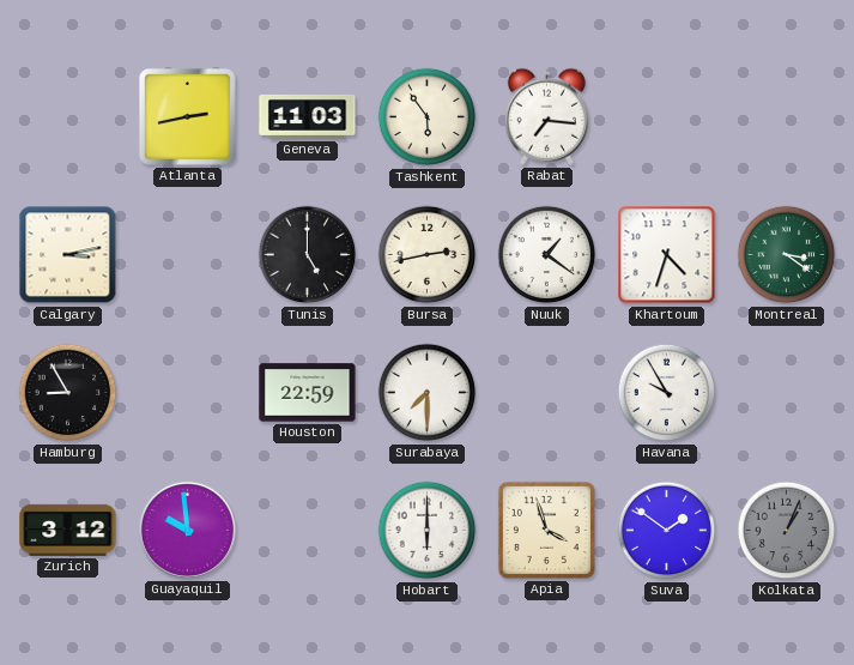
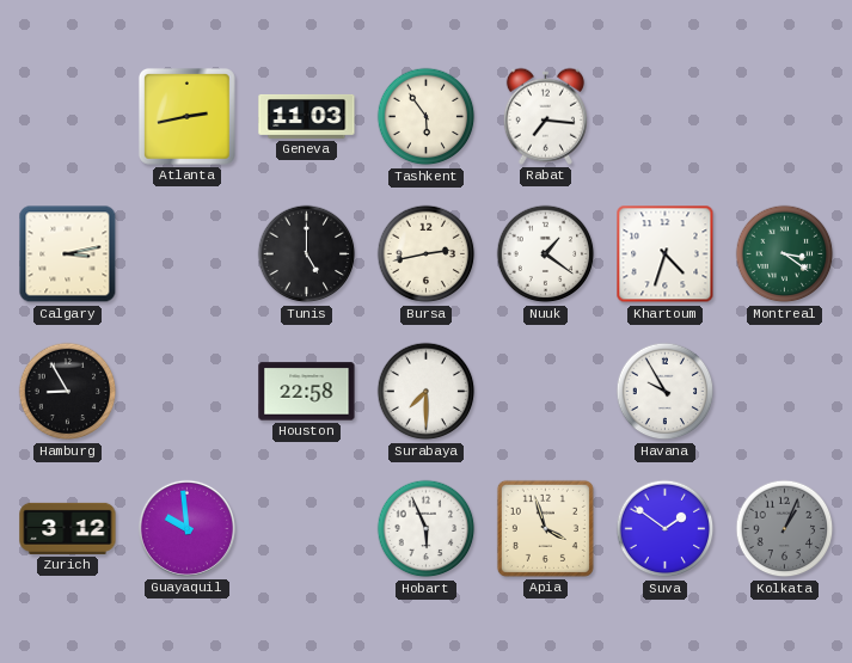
Houston: 22:59 -> 22:58 (307, 392)
Hobart: 6:00 -> 5:56 (427, 529)
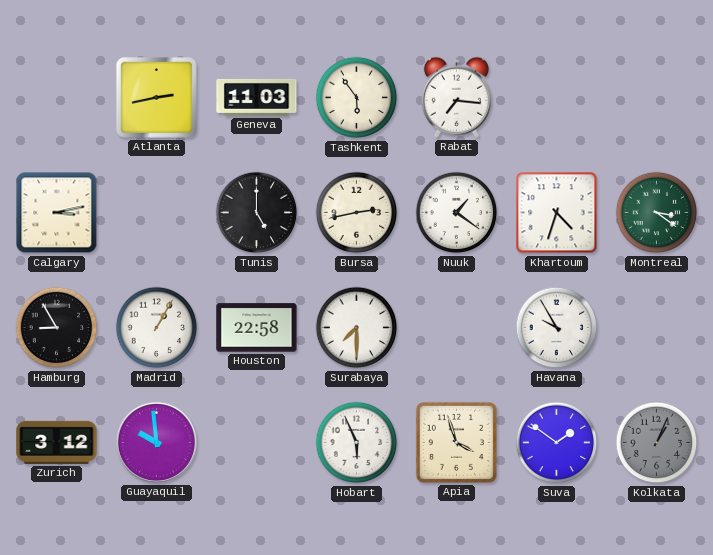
Madrid: none -> 1:05 (157, 328)
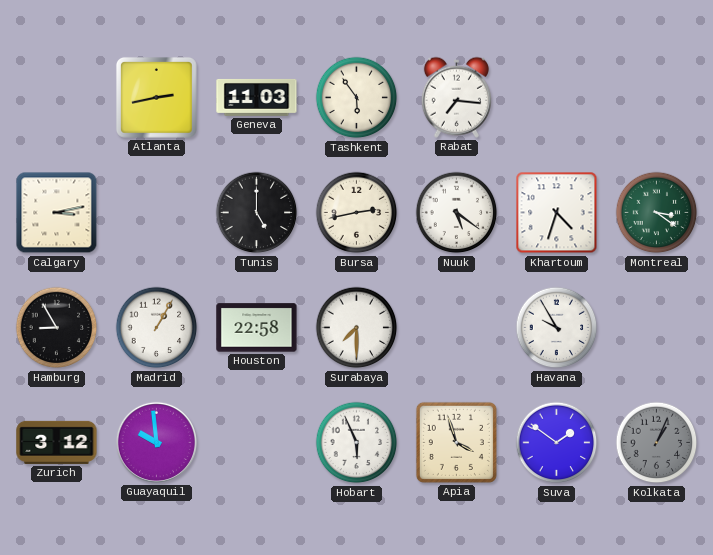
Nuuk: 1:21 -> 5:21 (457, 213)
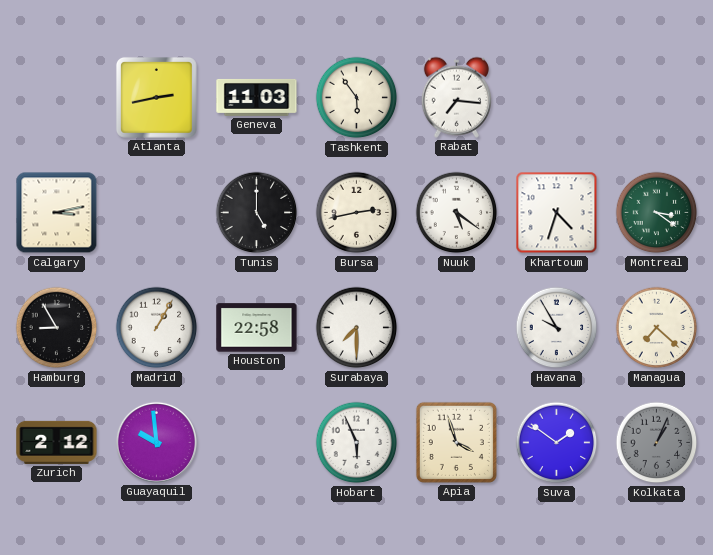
Managua: none -> 7:22 (657, 328)
Zurich: 3:12 -> 2:12 (57, 442)
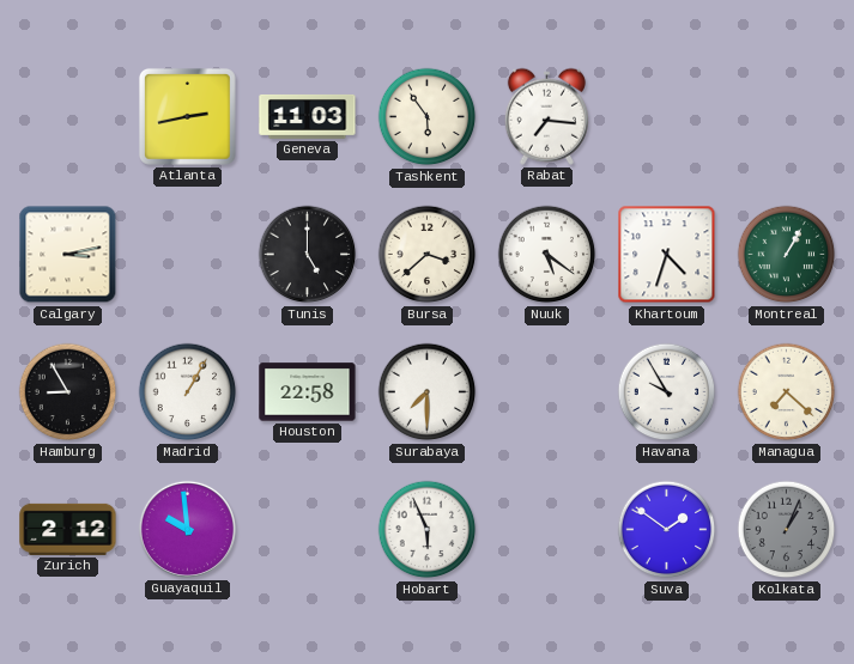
Bursa: 2:43 -> 3:38 (428, 255)
Montreal: 3:21 -> 1:05 (787, 255)
Apia: 3:57 -> none (456, 442)
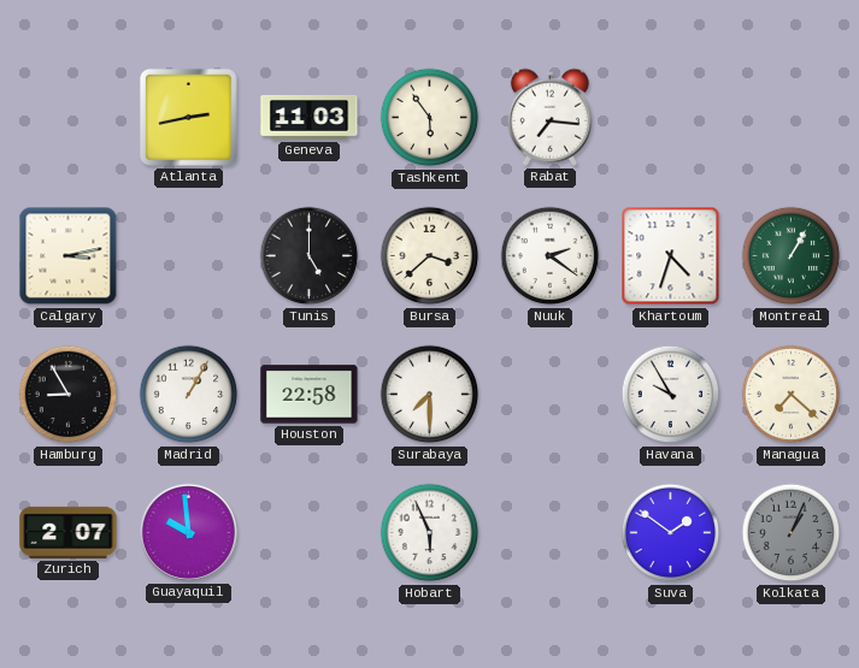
Nuuk: 5:21 -> 2:21 (551, 256)
Zurich: 2:12 -> 2:07 (69, 532)
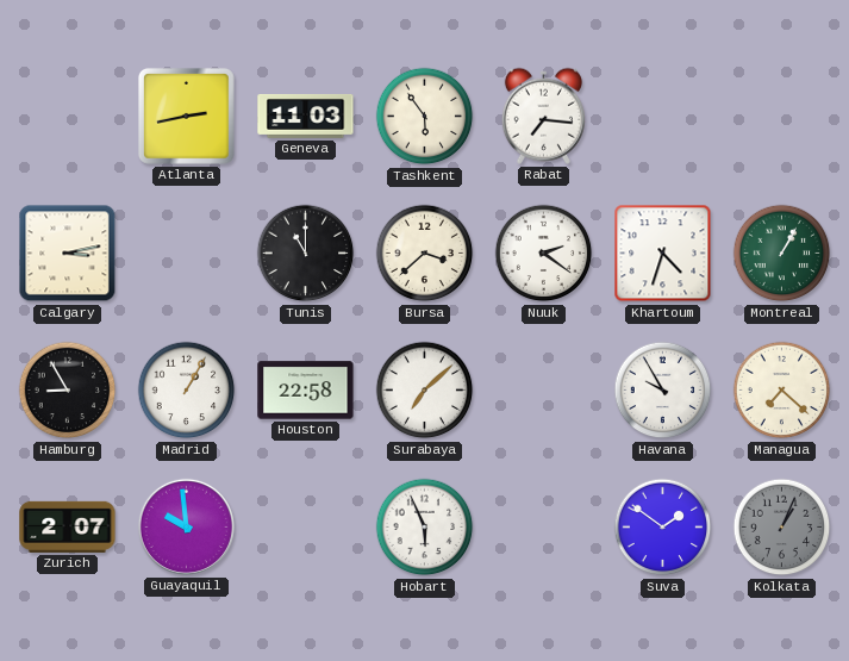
Tunis: 5:00 -> 11:00 (306, 254)
Surabaya: 7:30 -> 7:08 (425, 391)
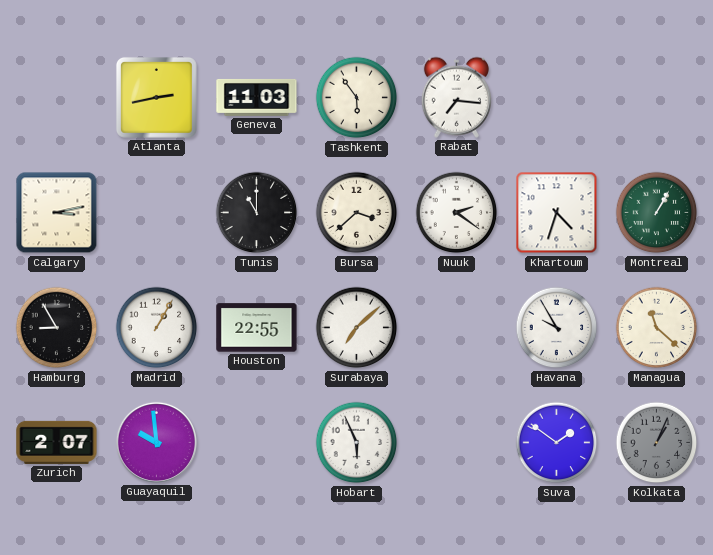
Houston: 22:58 -> 22:55 (257, 328)
Managua: 7:22 -> 11:22 (657, 328)
